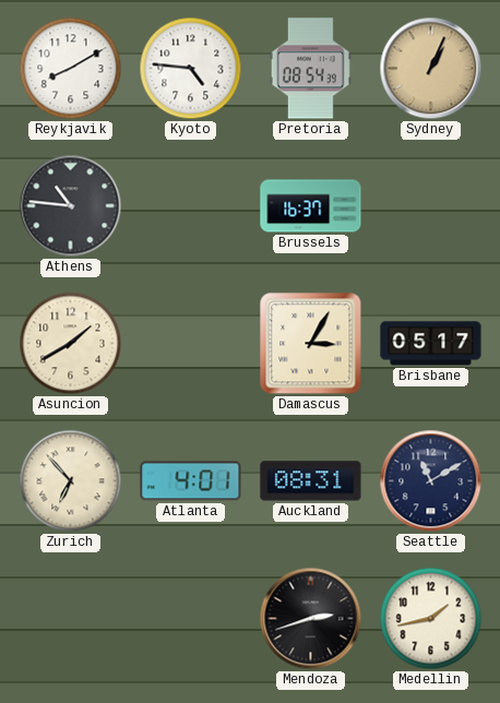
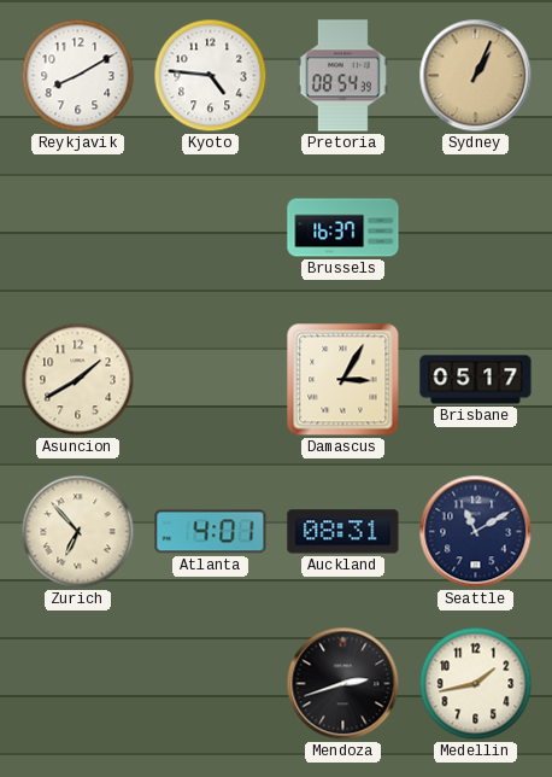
Athens: 10:46 -> none (71, 206)
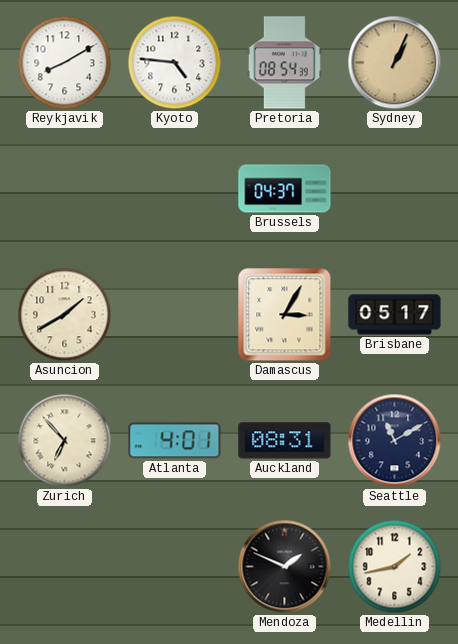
Brussels: 16:37 -> 04:37 (285, 189)
Mendoza: 2:42 -> 1:49 (285, 567)
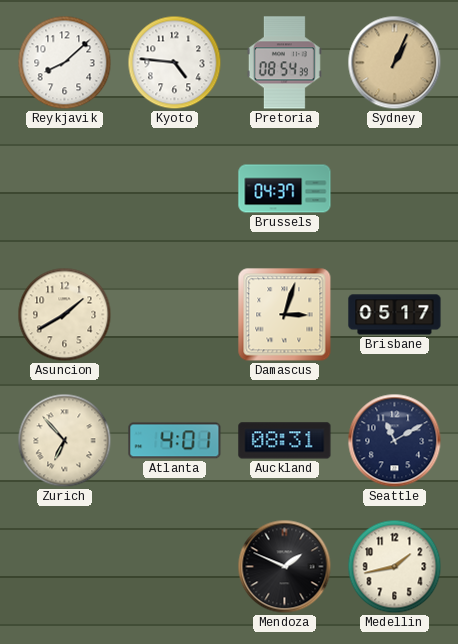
Reykjavik: 8:10 -> 8:08 (65, 63)
Damascus: 3:05 -> 3:03 (285, 315)
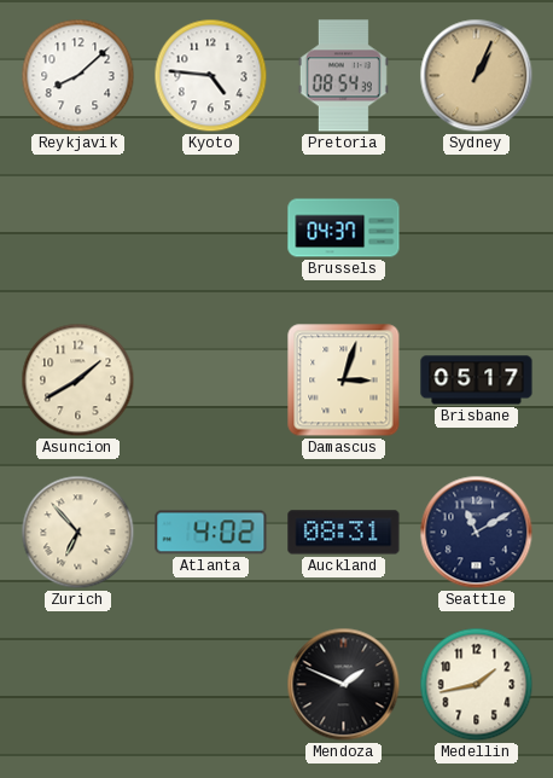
Atlanta: 4:01 -> 4:02 (211, 533)
